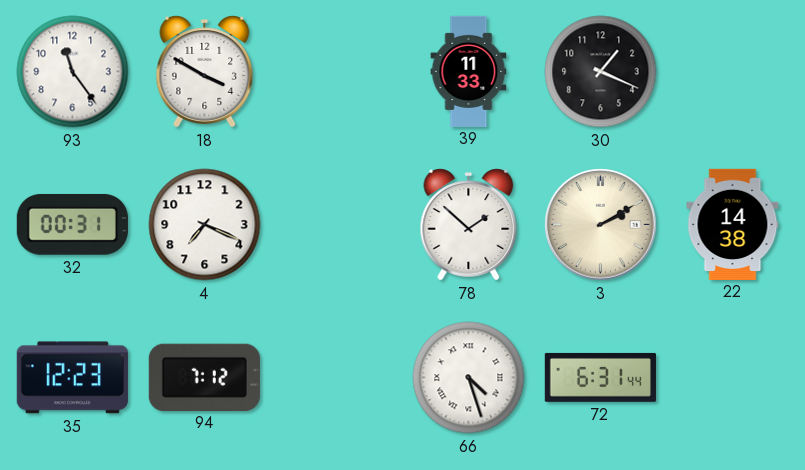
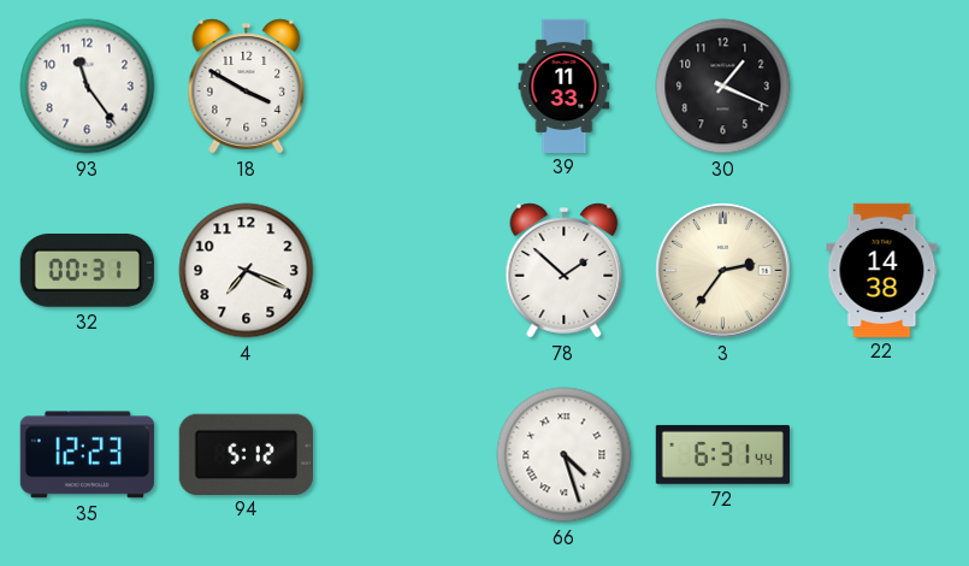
3: 2:10 -> 2:36 (723, 271)
94: 7:12 -> 5:12 (246, 454)
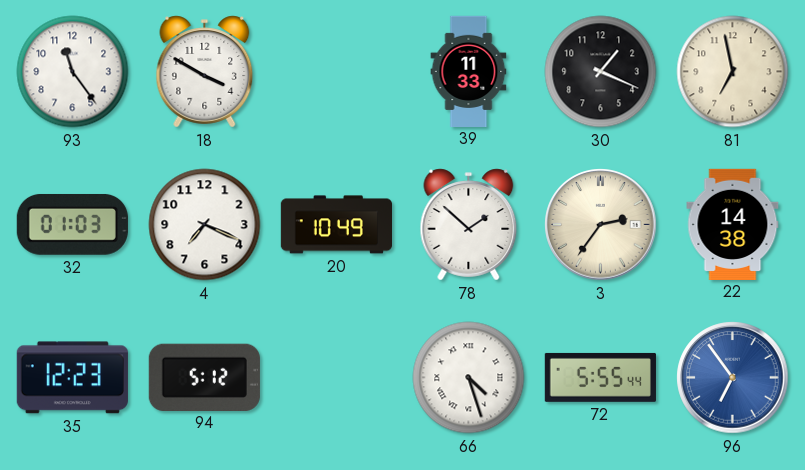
81: none -> 6:58 (733, 72)
32: 00:31 -> 01:03 (72, 224)
20: none -> 10:49 (336, 225)
72: 6:31 -> 5:55 (600, 377)
96: none -> 6:54 (733, 378)
